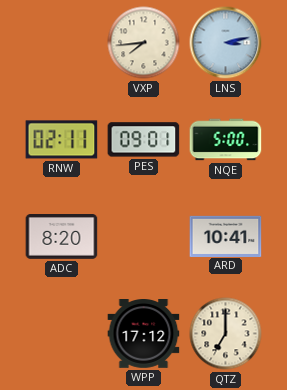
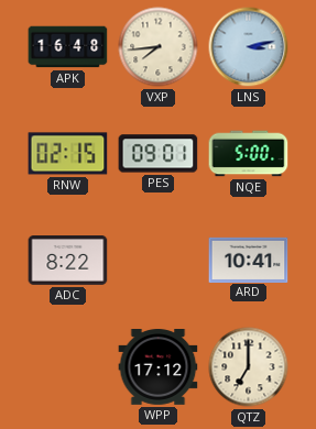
APK: none -> 16:48 (68, 47)
RNW: 02:11 -> 02:15 (68, 154)
ADC: 8:20 -> 8:22 (68, 261)
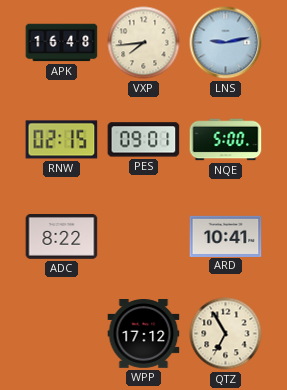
LNS: 3:13 -> 9:13 (226, 43)
QTZ: 7:00 -> 6:55 (226, 334)
